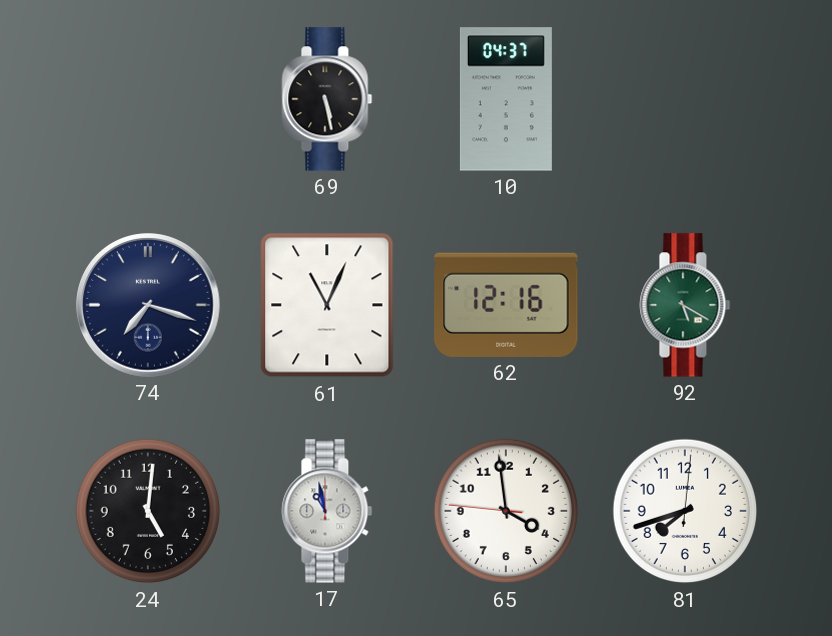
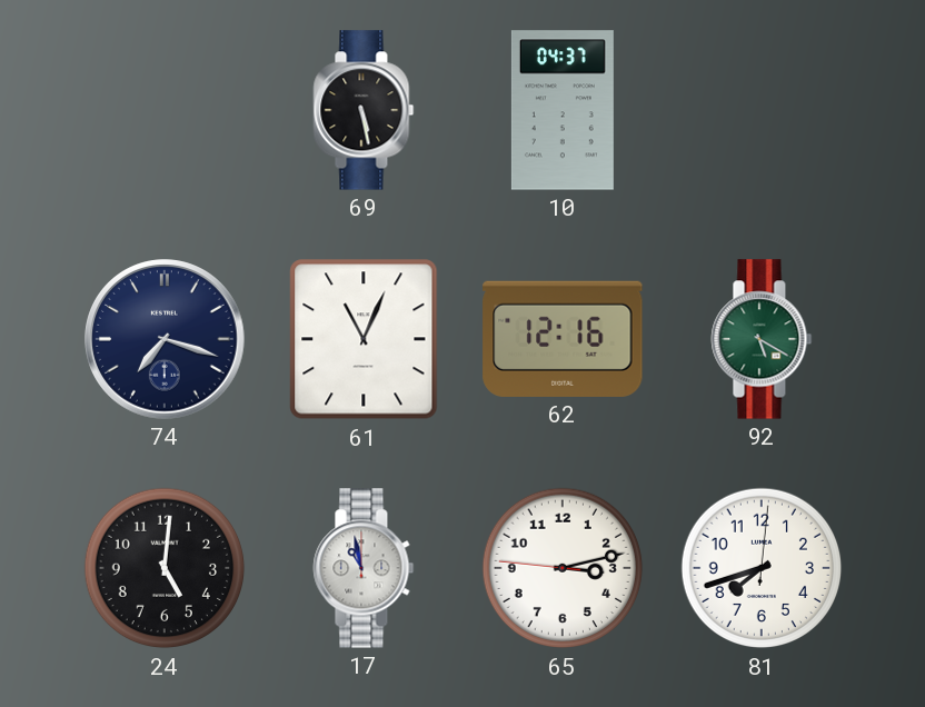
65: 3:58 -> 3:12 (563, 568)
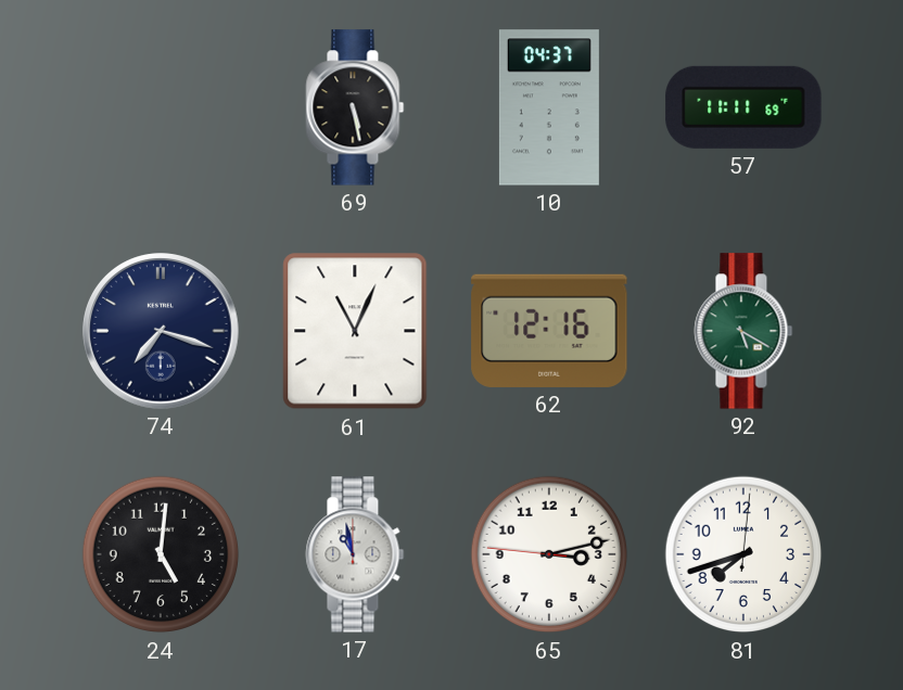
57: none -> 11:11 (743, 107)
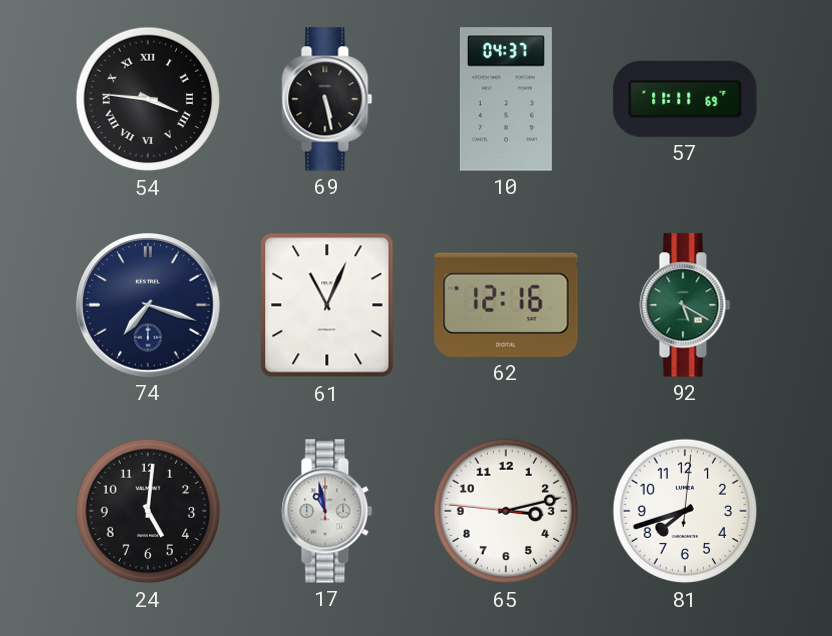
54: none -> 3:46 (148, 99)
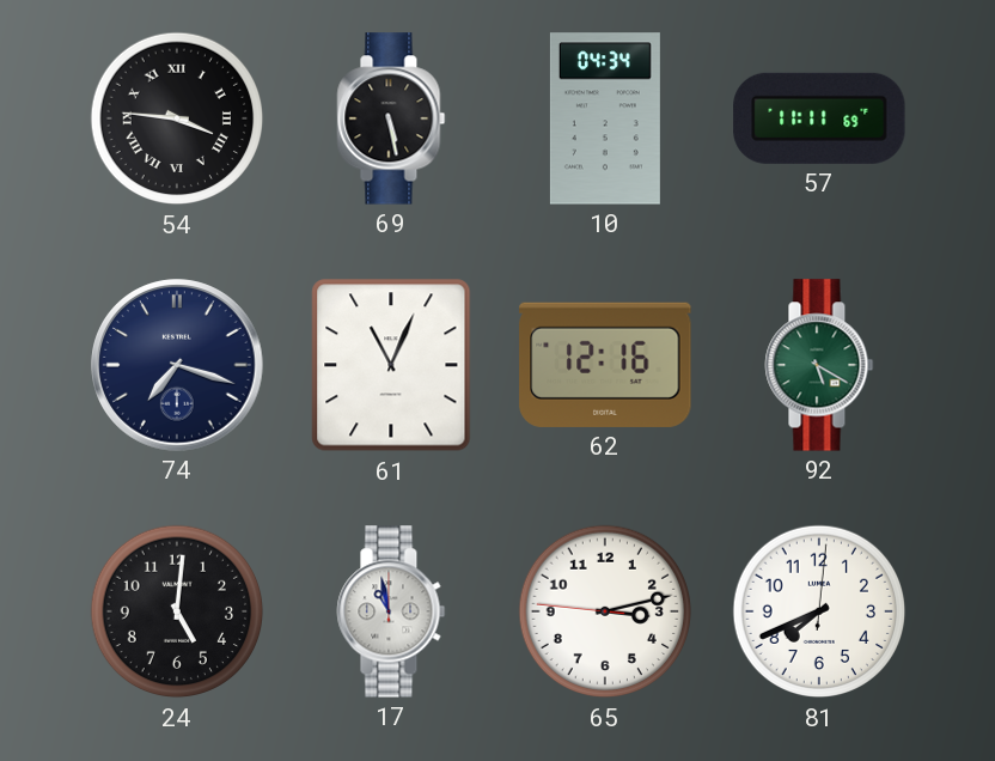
10: 04:37 -> 04:34 (605, 118)
81: 7:42 -> 7:41 (819, 611)
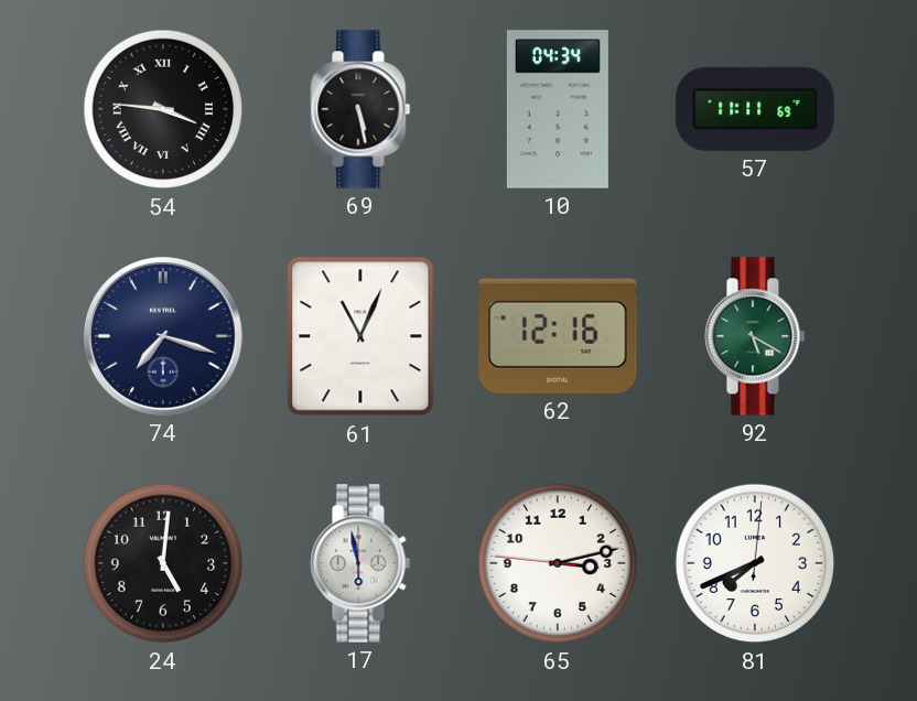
17: 10:58 -> 5:58 (360, 563)
